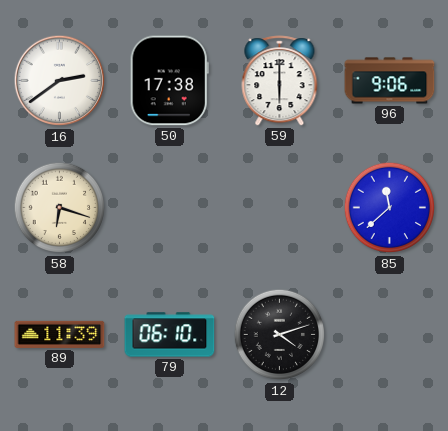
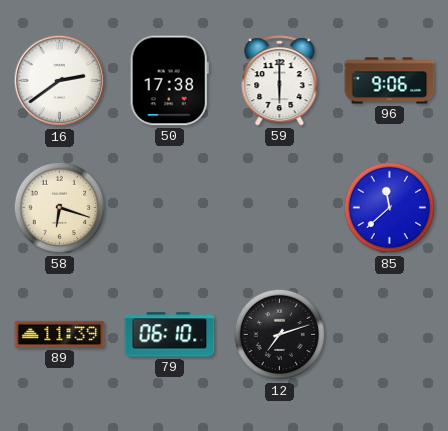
12: 4:12 -> 7:12 (280, 335)
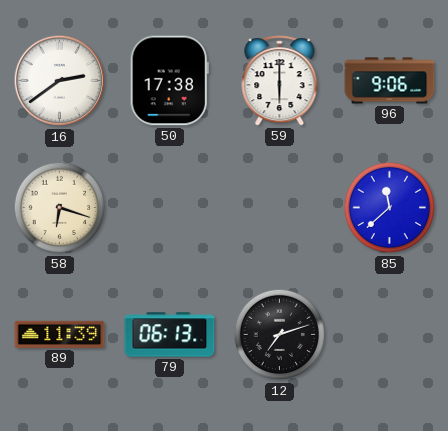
79: 06:10 -> 06:13 (170, 335)
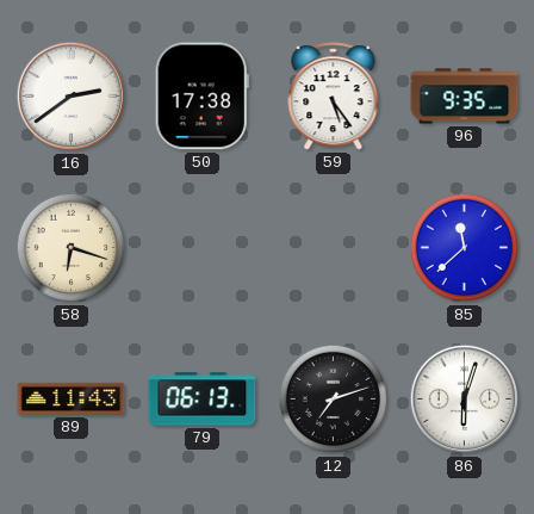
59: 6:00 -> 5:24 (334, 97)
96: 9:06 -> 9:35 (465, 97)
89: 11:39 -> 11:43 (72, 398)
86: none -> 6:03 (465, 400)
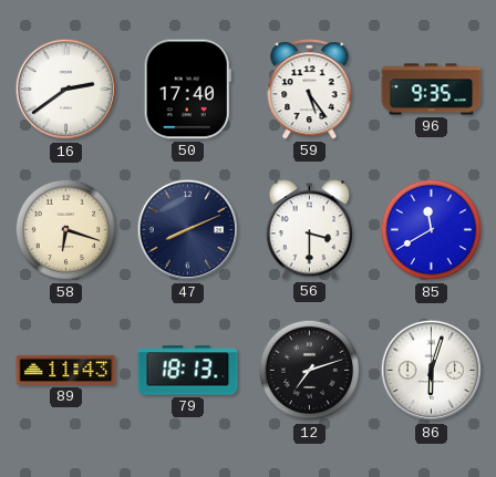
50: 17:38 -> 17:40 (187, 90)
47: none -> 8:11 (188, 230)
56: none -> 3:30 (310, 230)
85: 11:38 -> 11:40 (432, 230)
79: 06:13 -> 18:13 (188, 371)
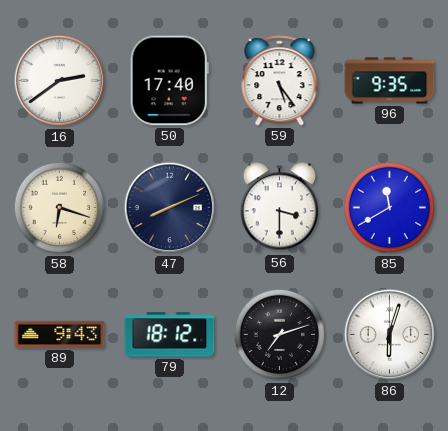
89: 11:43 -> 9:43 (60, 334)
79: 18:13 -> 18:12 (170, 335)
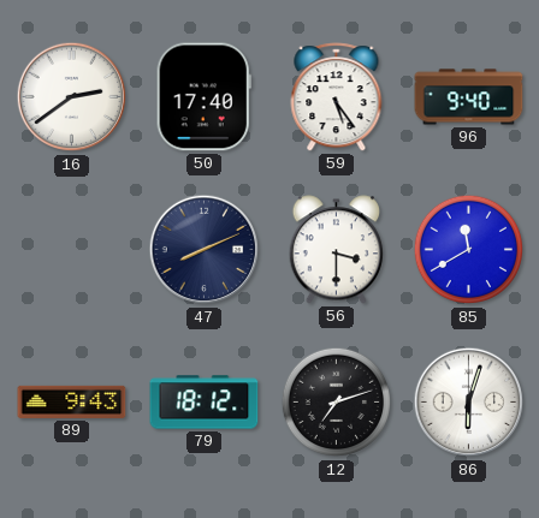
96: 9:35 -> 9:40 (469, 97)
58: 6:18 -> none (60, 208)
